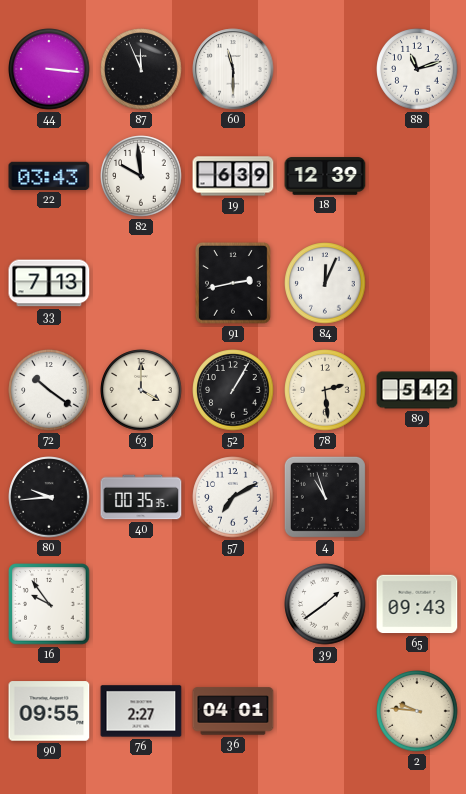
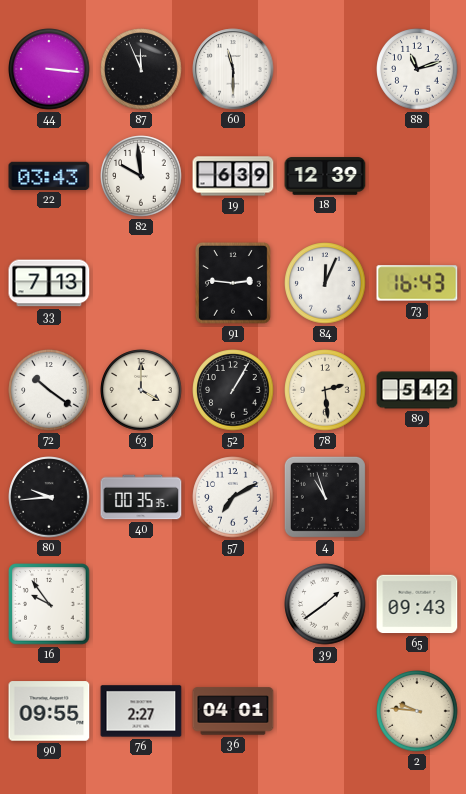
91: 2:43 -> 2:46 (233, 283)
73: none -> 16:43 (417, 283)
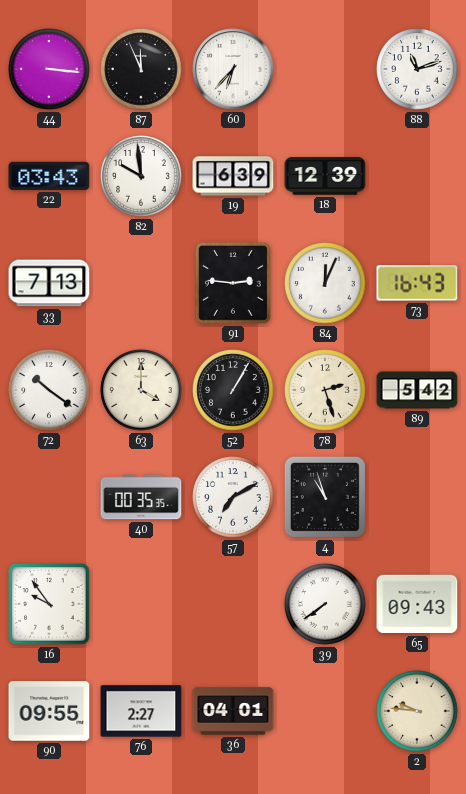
60: 11:30 -> 6:37 (233, 69)
78: 2:29 -> 2:27 (325, 390)
80: 9:44 -> none (49, 497)
39: 1:39 -> 7:39 (325, 604)
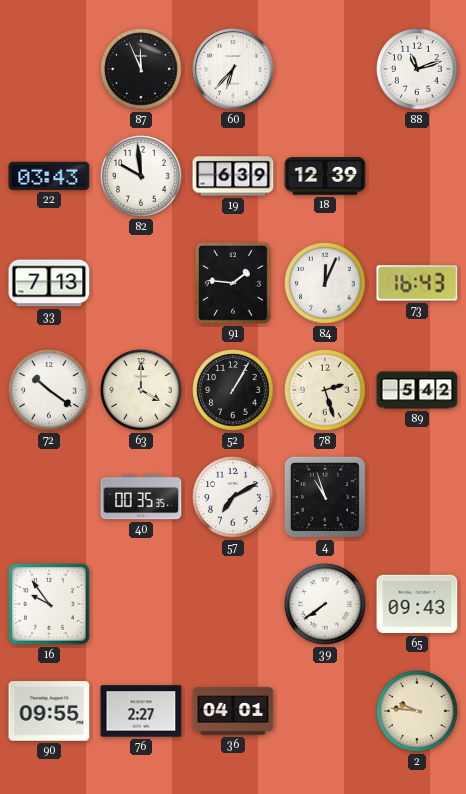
44: 3:16 -> none (49, 69)
91: 2:46 -> 1:46 (233, 283)
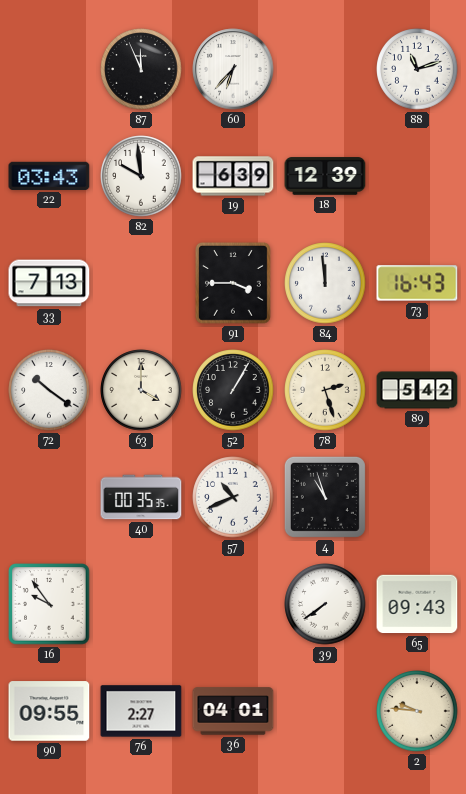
91: 1:46 -> 3:45 (233, 283)
84: 12:04 -> 11:59 (325, 283)
57: 7:10 -> 10:41 (233, 497)
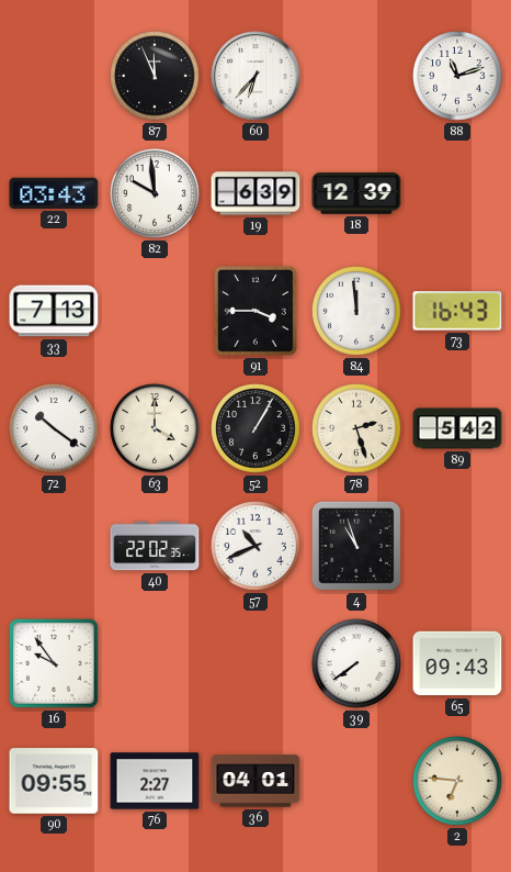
40: 00:35 -> 22:02 (155, 546)
2: 9:46 -> 6:46 (457, 781)
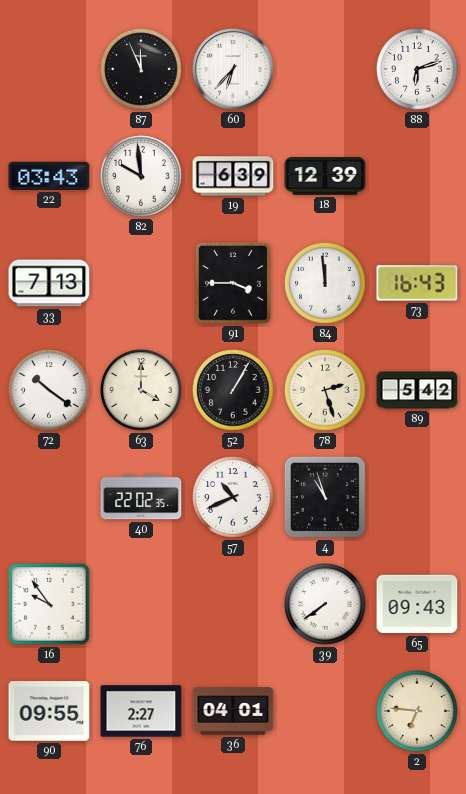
88: 11:12 -> 6:12 (417, 69)
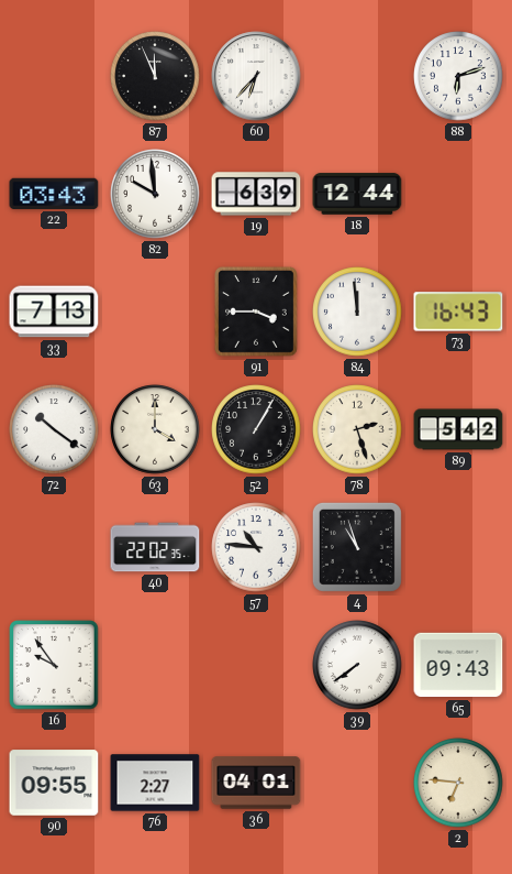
18: 12:39 -> 12:44 (357, 194)
57: 10:41 -> 10:46 (256, 547)
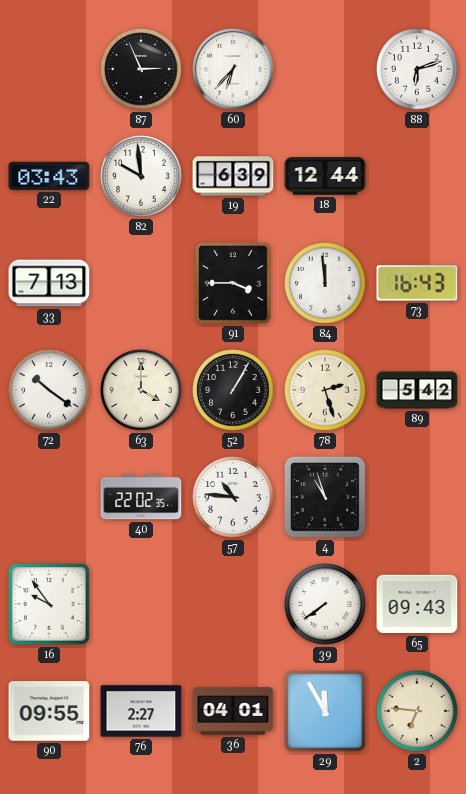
87: 11:56 -> 2:56 (141, 69)
29: none -> 11:55 (325, 711)
